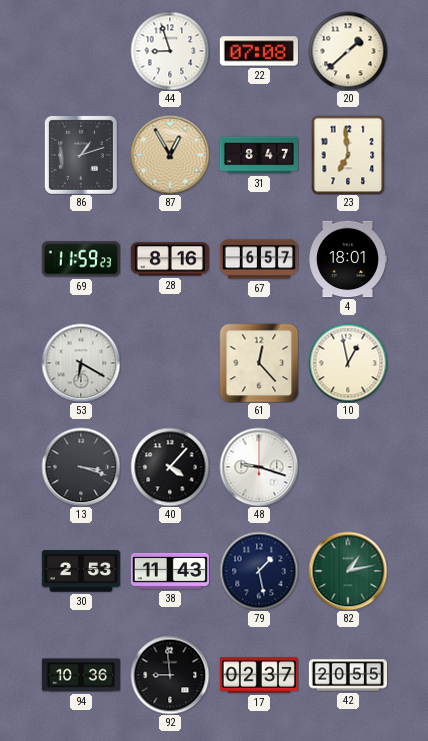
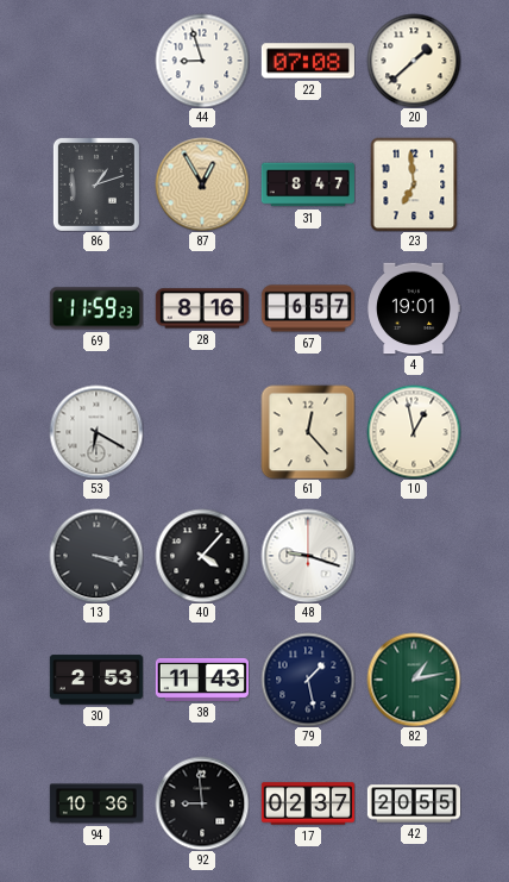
4: 18:01 -> 19:01 (414, 308)
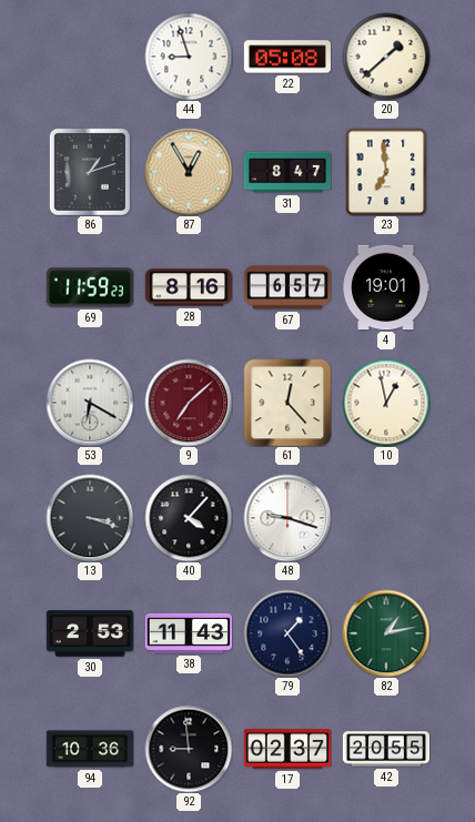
22: 07:08 -> 05:08 (287, 57)
9: none -> 7:08 (189, 403)
79: 1:28 -> 1:24 (287, 633)
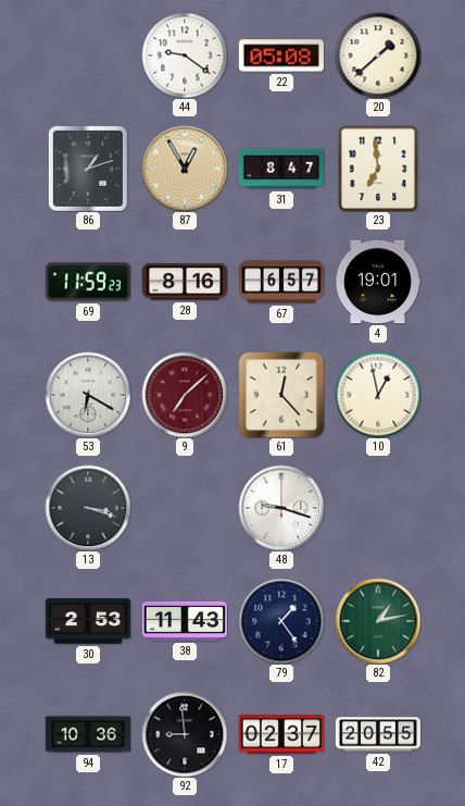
44: 8:57 -> 9:21 (185, 55)
40: 4:07 -> none (189, 518)
